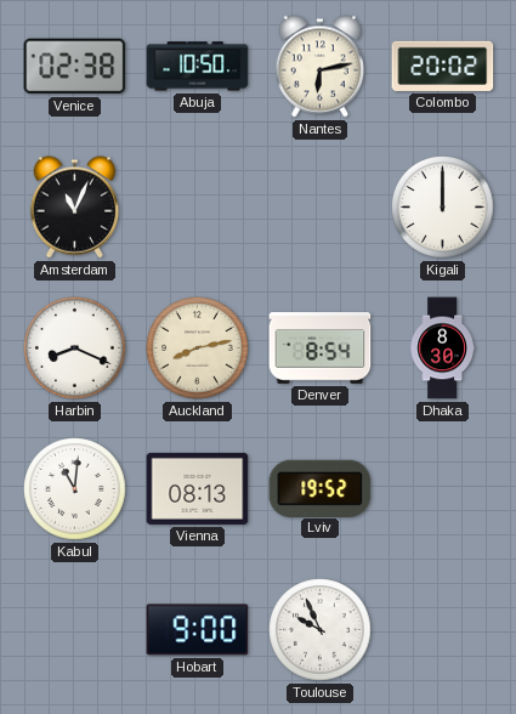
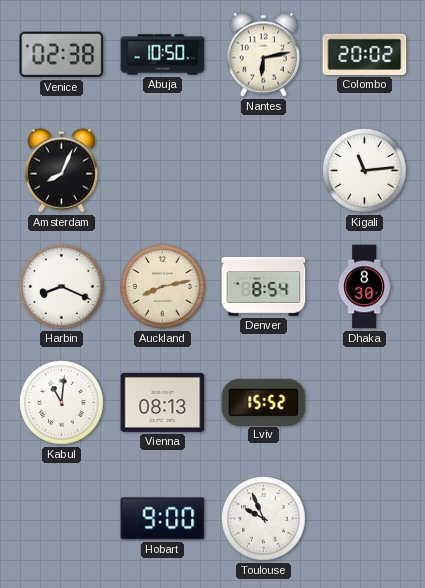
Amsterdam: 11:04 -> 8:04 (62, 171)
Kigali: 12:00 -> 11:14 (365, 171)
Lviv: 19:52 -> 15:52 (264, 402)
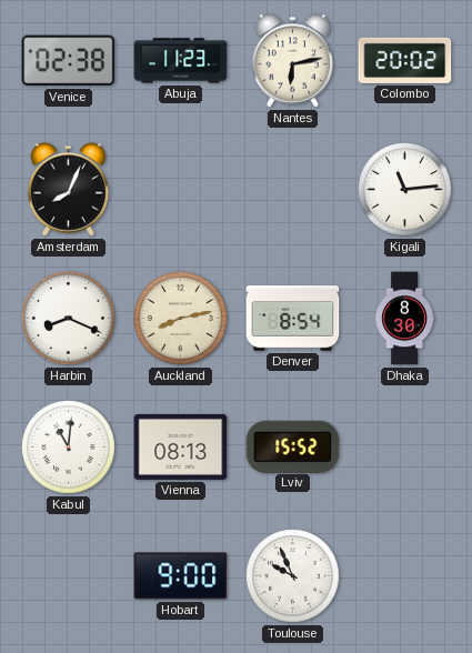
Abuja: 10:50 -> 11:23 (181, 61)
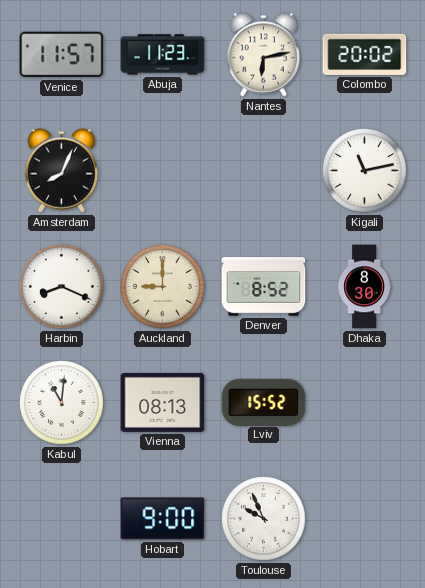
Venice: 02:38 -> 11:57 (62, 55)
Kigali: 11:14 -> 11:13 (365, 171)
Auckland: 8:13 -> 9:00 (163, 287)
Denver: 8:54 -> 8:52 (264, 287)
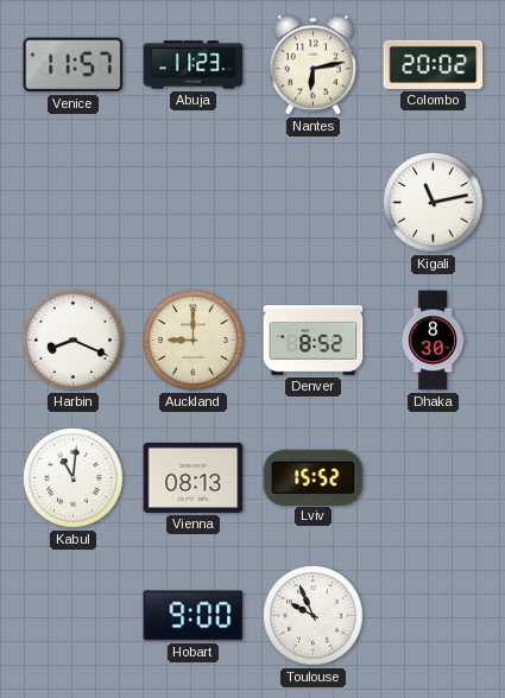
Amsterdam: 8:04 -> none (62, 171)
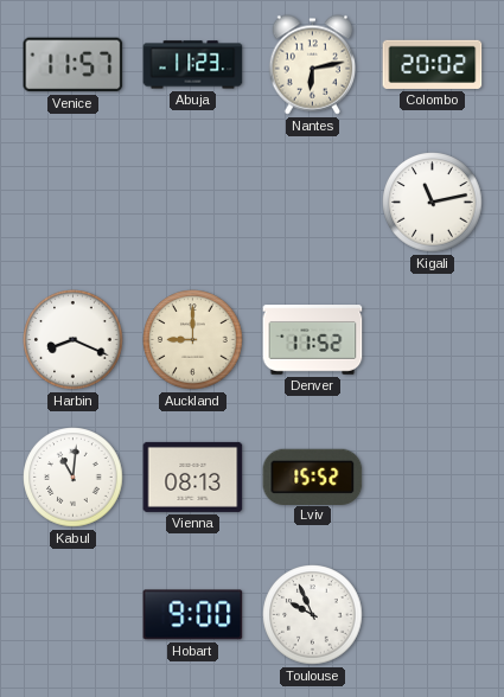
Denver: 8:52 -> 11:52 (313, 340)
Dhaka: 8:30 -> none (433, 341)
